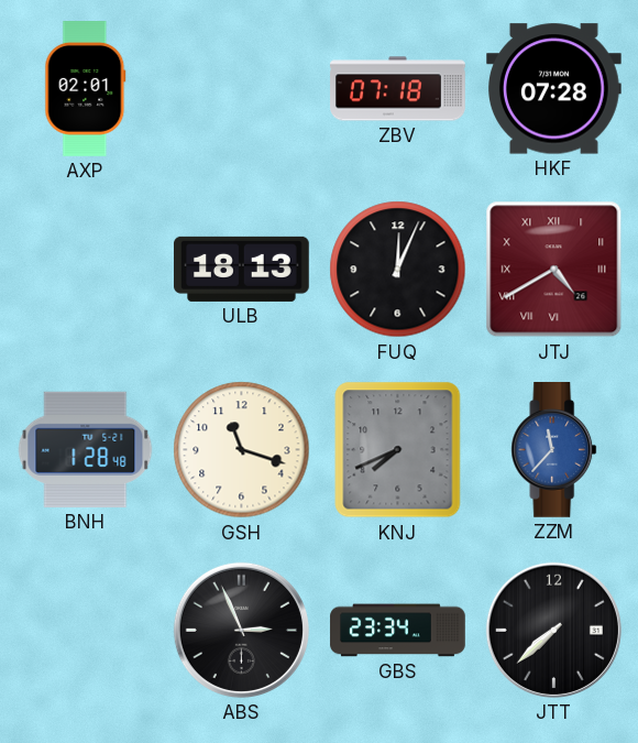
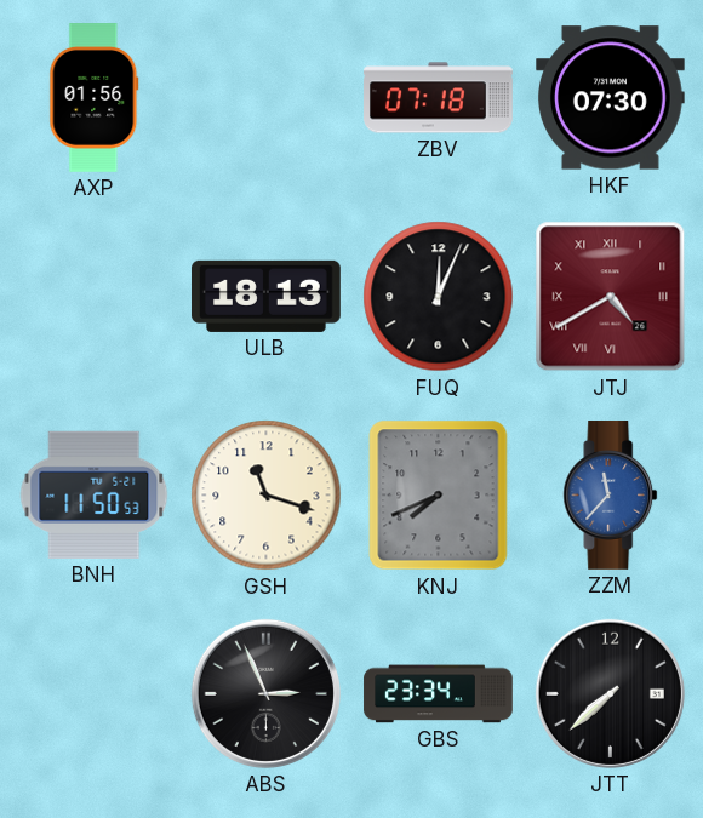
AXP: 02:01 -> 01:56 (95, 98)
HKF: 07:28 -> 07:30 (611, 98)
BNH: 1:28 -> 11:50 (95, 494)
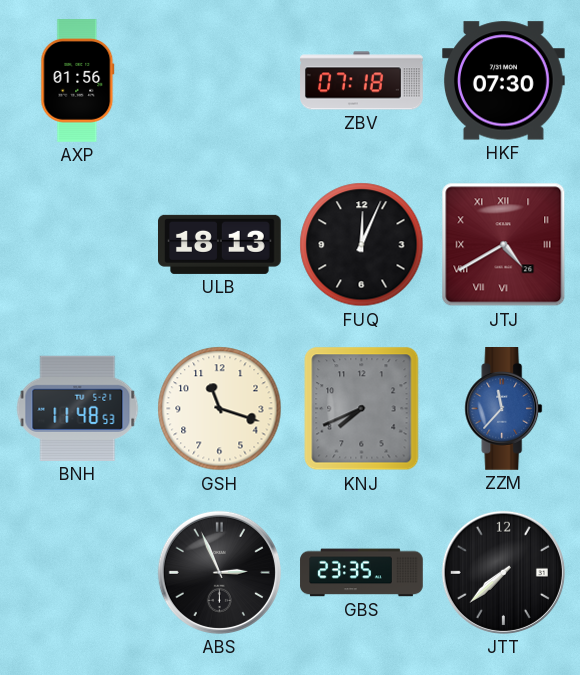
BNH: 11:50 -> 11:48 (78, 408)
GBS: 23:34 -> 23:35 (362, 573)
